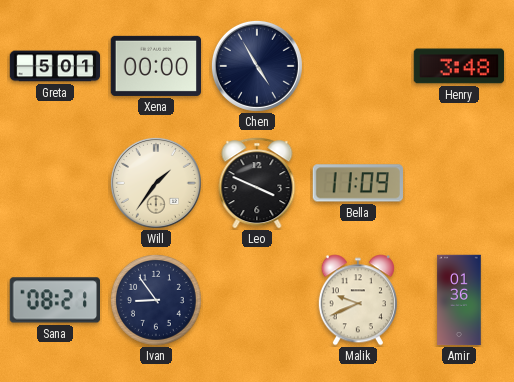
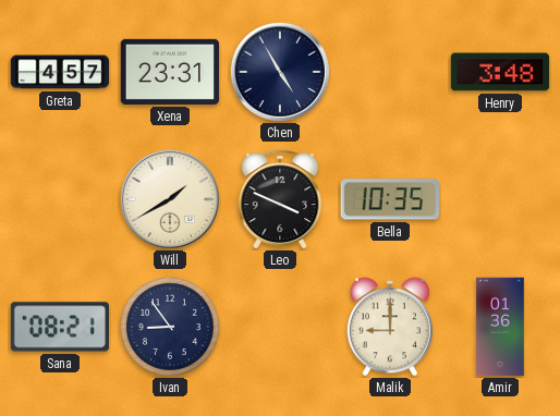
Greta: 5:01 -> 4:57 (60, 72)
Xena: 00:00 -> 23:31 (170, 72)
Will: 1:36 -> 1:40 (170, 199)
Bella: 11:09 -> 10:35 (389, 199)
Malik: 9:41 -> 9:00 (390, 327)
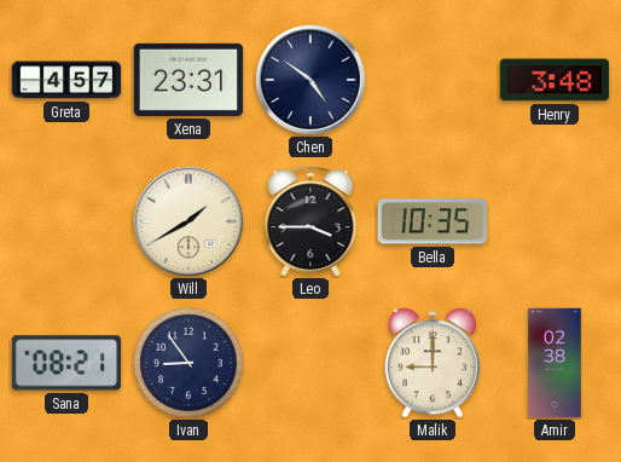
Chen: 4:55 -> 4:51 (310, 80)
Leo: 3:49 -> 3:45 (310, 221)
Amir: 01:36 -> 02:38 (555, 363)
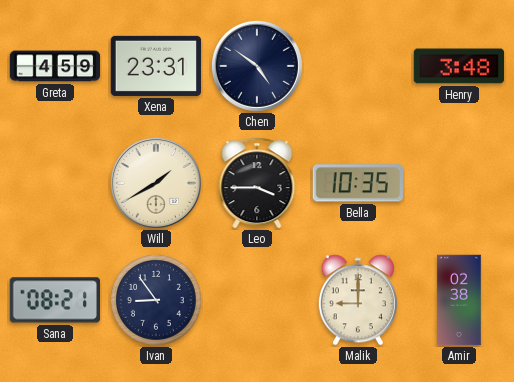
Greta: 4:57 -> 4:59 (55, 66)
